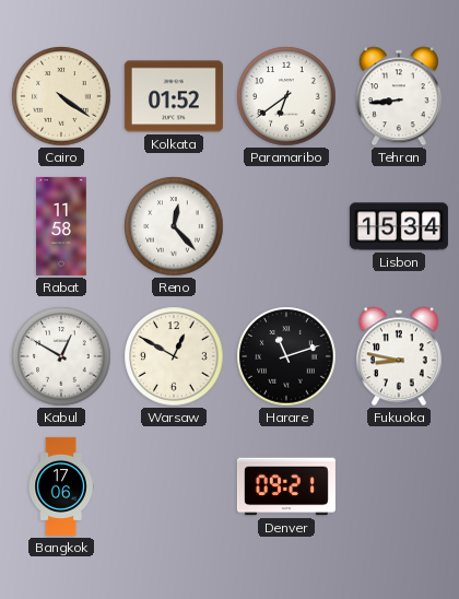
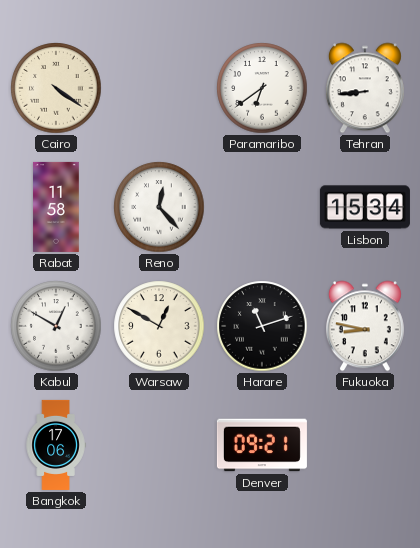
Kolkata: 01:52 -> none (174, 96)
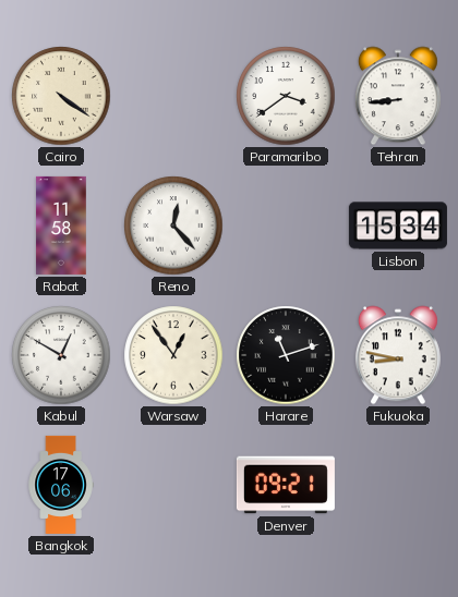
Paramaribo: 6:39 -> 3:39 (286, 96)
Warsaw: 12:50 -> 12:54 (173, 355)
